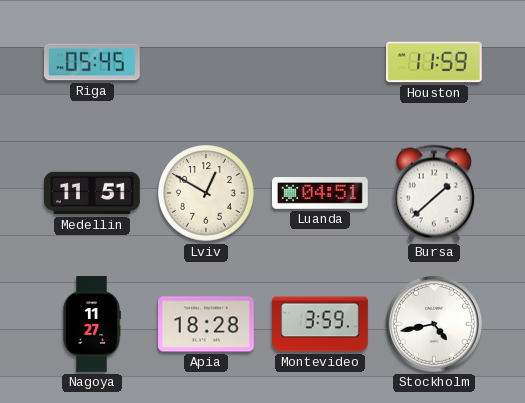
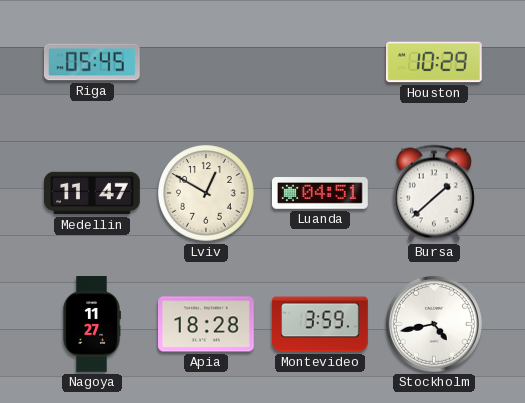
Houston: 11:59 -> 10:29 (434, 62)
Medellin: 11:51 -> 11:47 (93, 193)
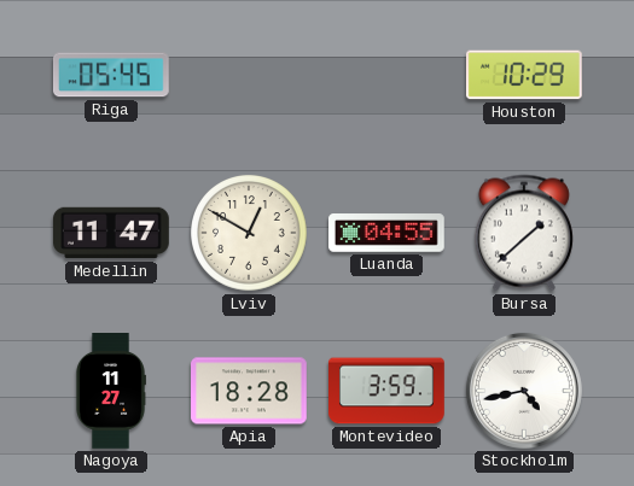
Luanda: 04:51 -> 04:55 (388, 234)
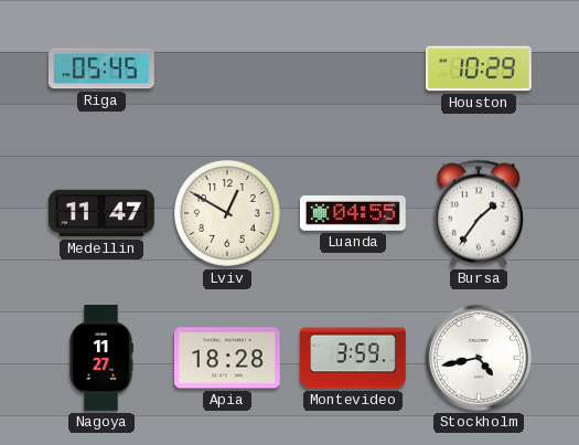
Bursa: 1:38 -> 1:36 (479, 213)
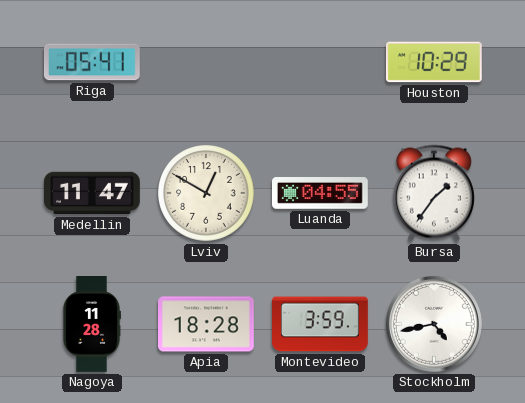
Riga: 05:45 -> 05:41 (92, 62)
Nagoya: 11:27 -> 11:28 (92, 325)
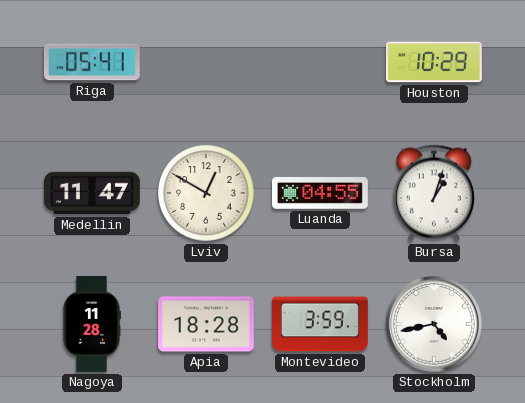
Bursa: 1:36 -> 1:03 (434, 193)
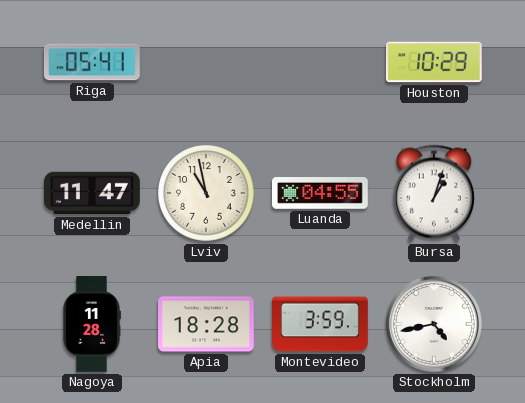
Lviv: 12:50 -> 10:58 (207, 194)
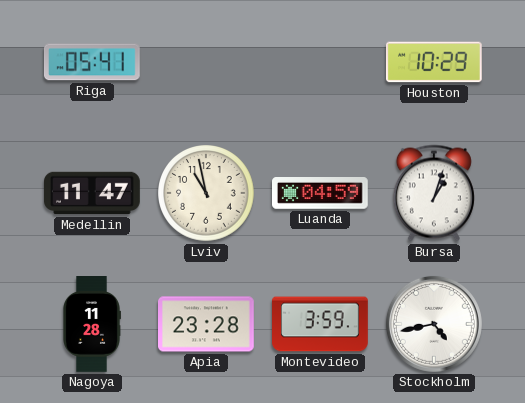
Luanda: 04:55 -> 04:59 (321, 194)
Apia: 18:28 -> 23:28 (207, 324)
